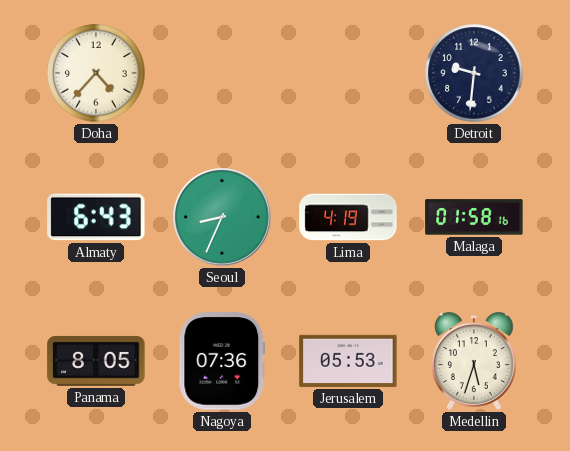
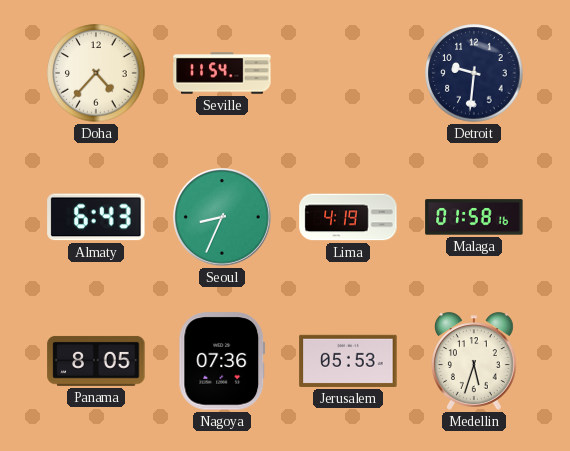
Seville: none -> 11:54 (222, 73)
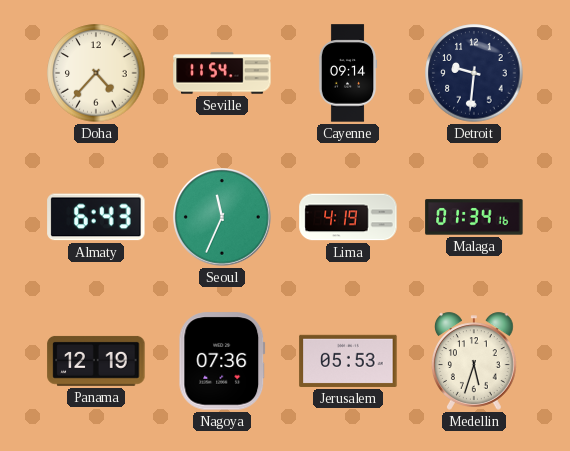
Cayenne: none -> 09:14 (348, 73)
Seoul: 8:34 -> 11:34 (223, 218)
Malaga: 01:58 -> 01:34 (474, 217)
Panama: 8:05 -> 12:19 (96, 361)
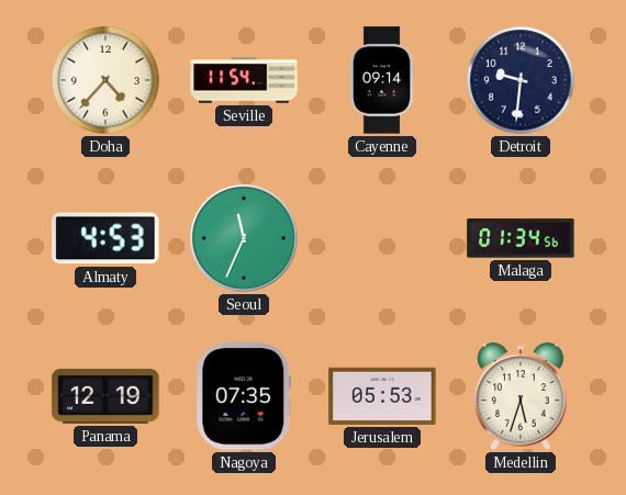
Almaty: 6:43 -> 4:53 (105, 238)
Lima: 4:19 -> none (348, 217)
Malaga: 01:34:16 -> 01:34:56 (521, 238)
Nagoya: 07:36 -> 07:35 (244, 396)
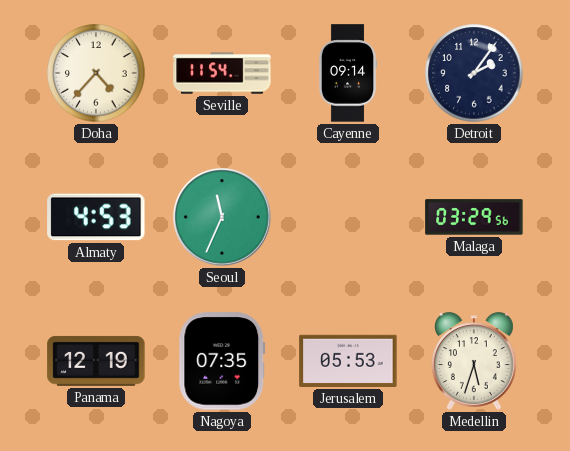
Detroit: 9:31 -> 2:06 (474, 73)
Malaga: 01:34 -> 03:29 (474, 217)
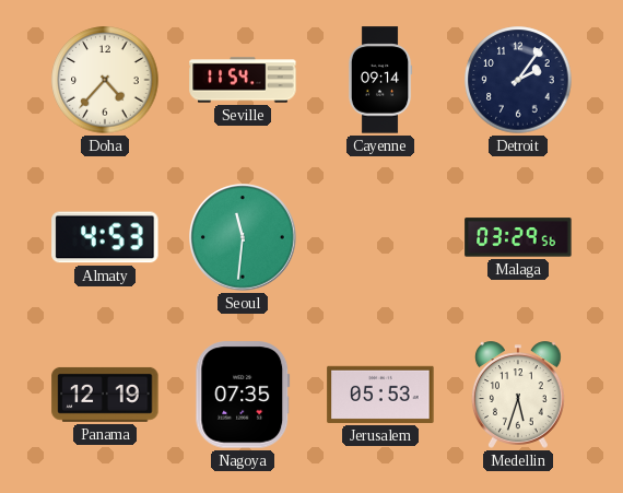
Seoul: 11:34 -> 11:31 (244, 238)
